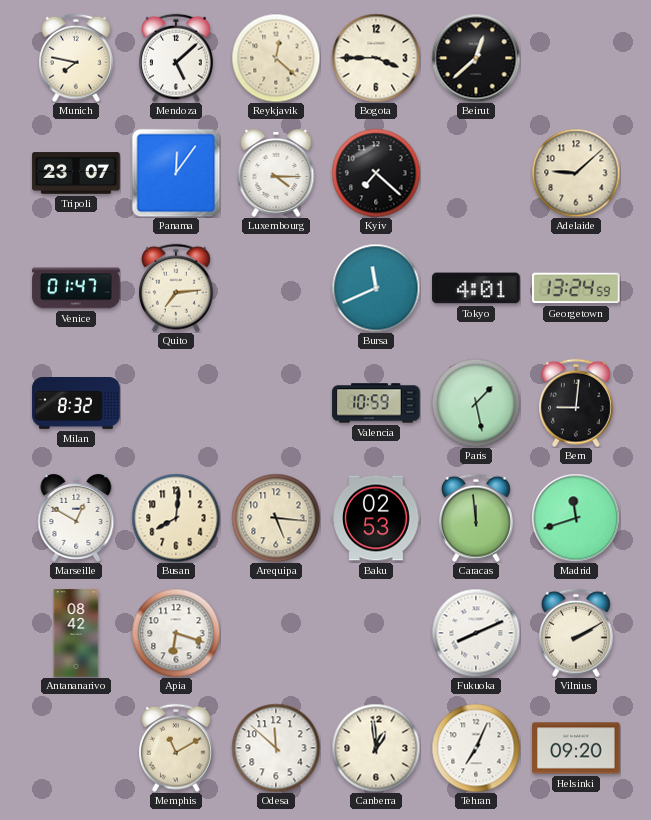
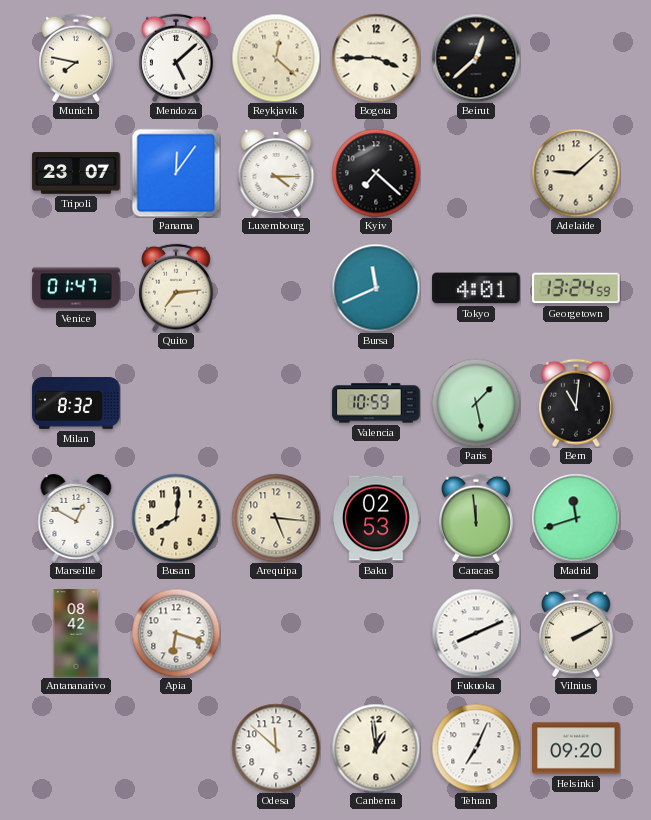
Bern: 9:01 -> 11:01 (577, 403)
Memphis: 11:10 -> none (177, 748)
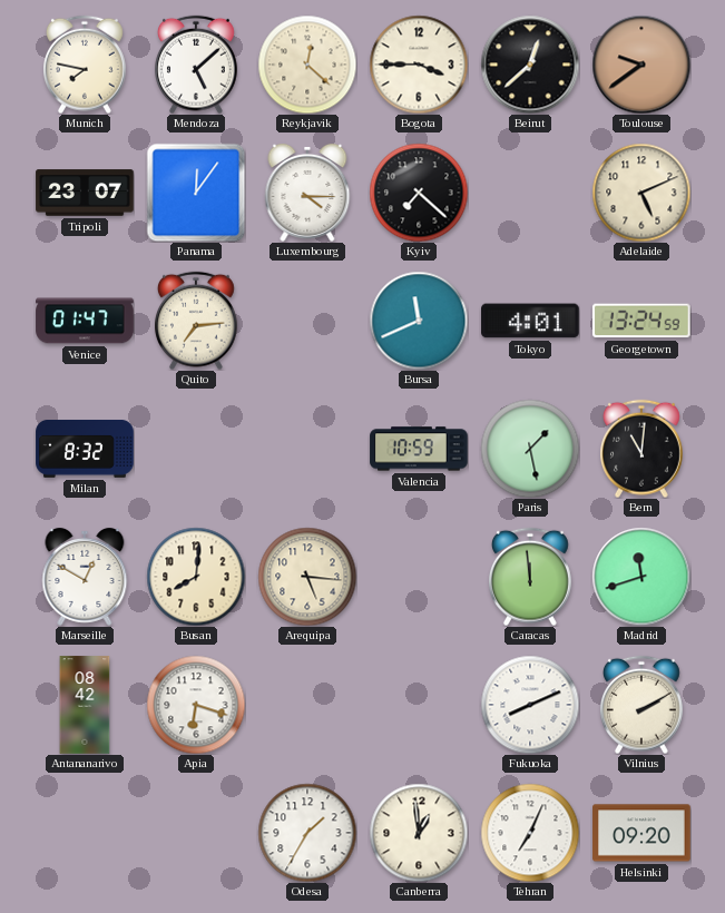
Toulouse: none -> 9:39 (641, 65)
Adelaide: 9:08 -> 5:11 (641, 193)
Baku: 02:53 -> none (376, 518)
Odesa: 11:52 -> 1:35 (307, 833)
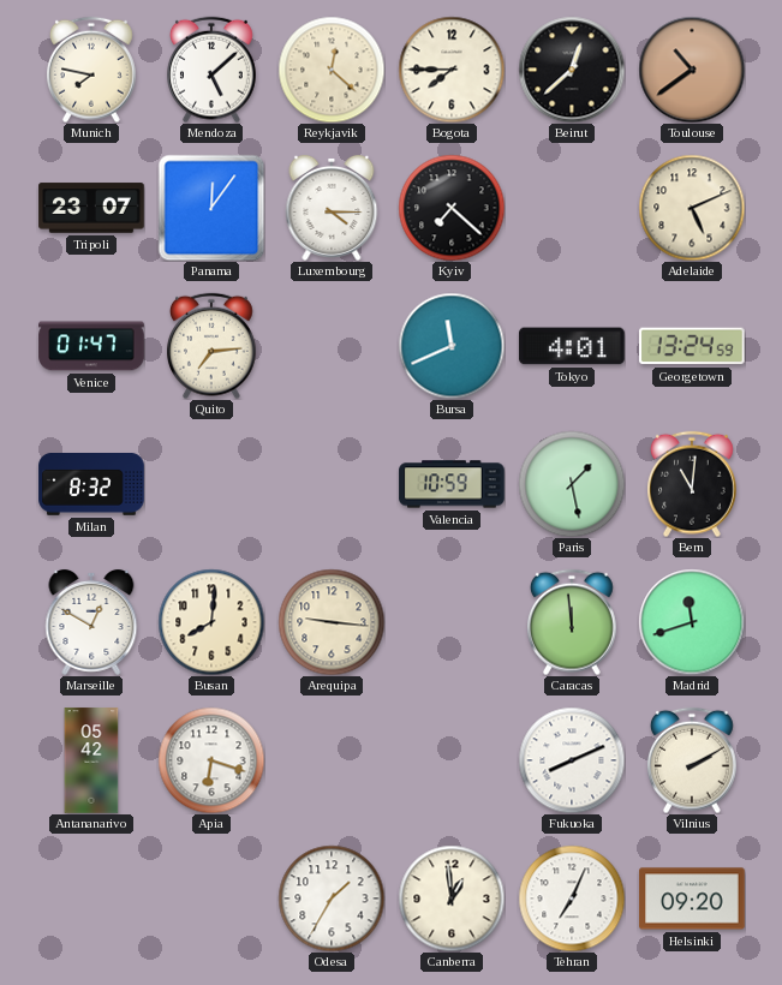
Bogota: 3:45 -> 7:45 (452, 70)
Toulouse: 9:39 -> 10:39 (692, 70)
Arequipa: 5:16 -> 9:16 (332, 622)
Antananarivo: 08:42 -> 05:42 (91, 760)
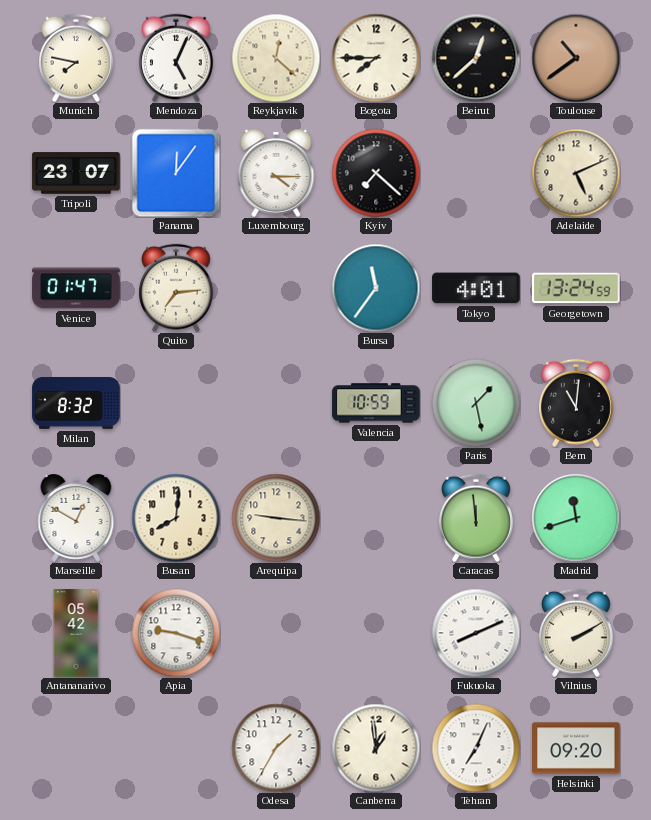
Mendoza: 5:08 -> 5:04 (177, 58)
Bursa: 11:41 -> 11:36 (376, 288)
Apia: 6:18 -> 9:18 (176, 633)
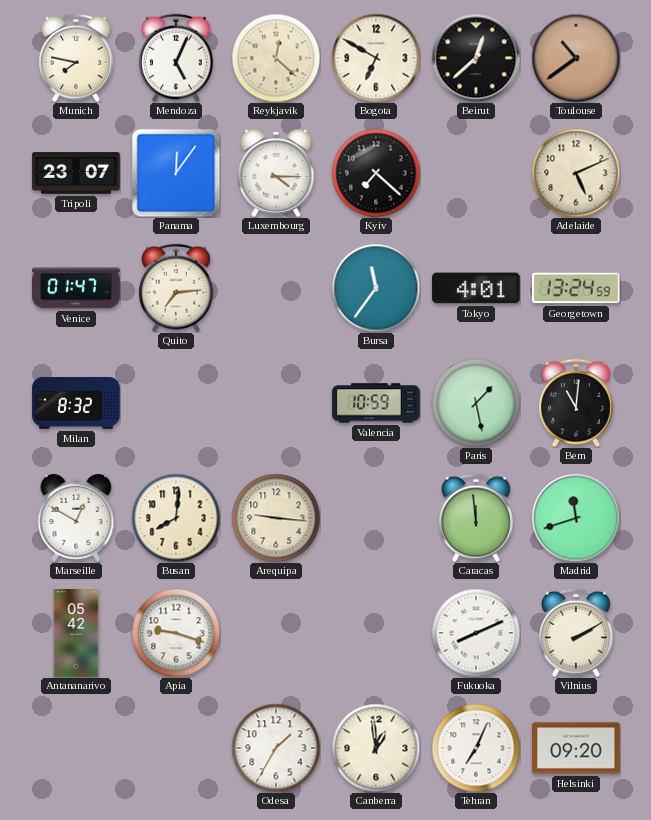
Bogota: 7:45 -> 6:50 (376, 58)
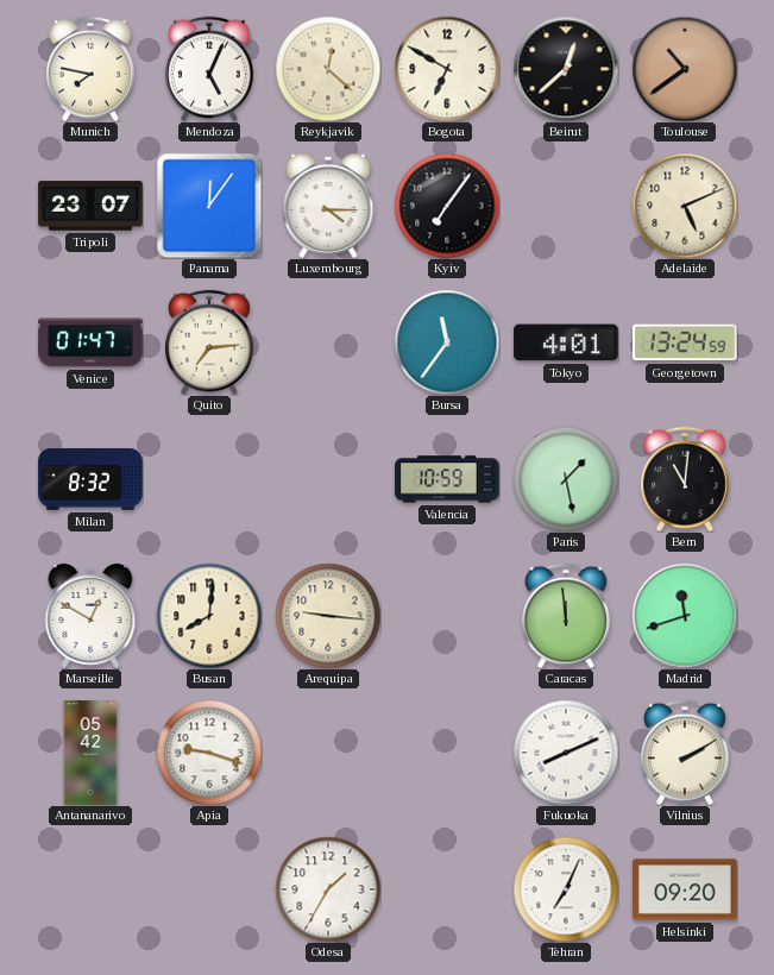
Kyiv: 7:22 -> 7:06 (447, 206)
Canberra: 12:59 -> none (376, 748)
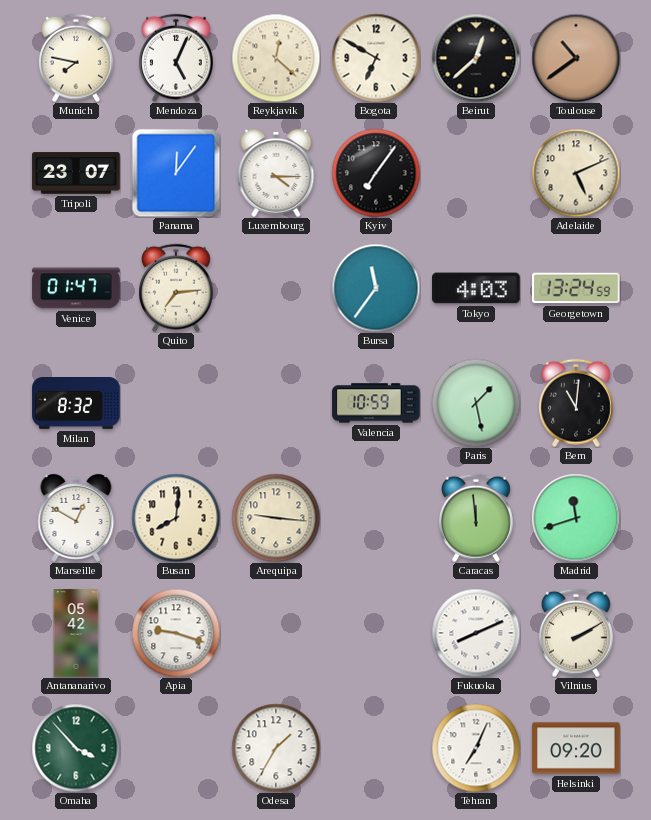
Tokyo: 4:01 -> 4:03 (476, 288)
Omaha: none -> 3:53 (76, 748)
